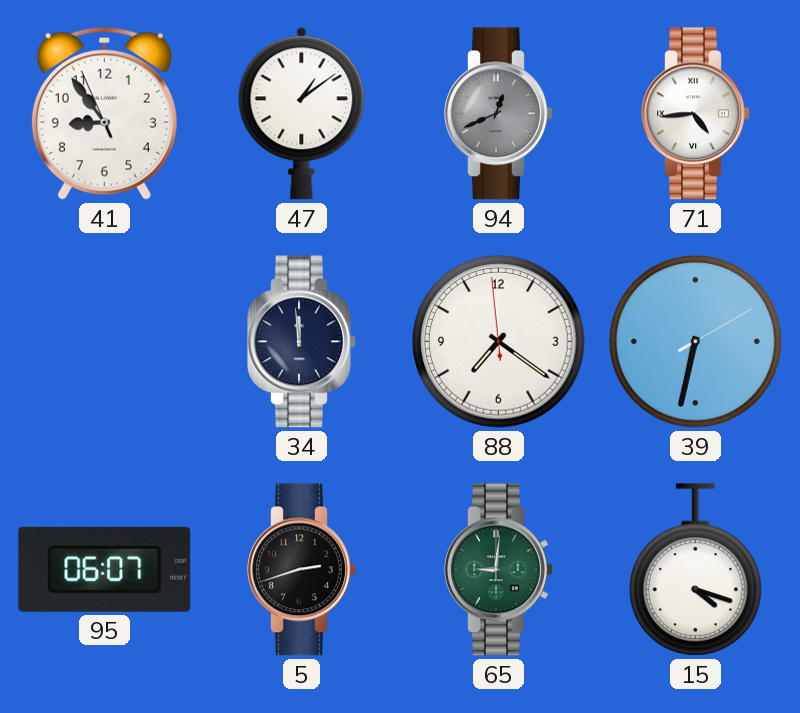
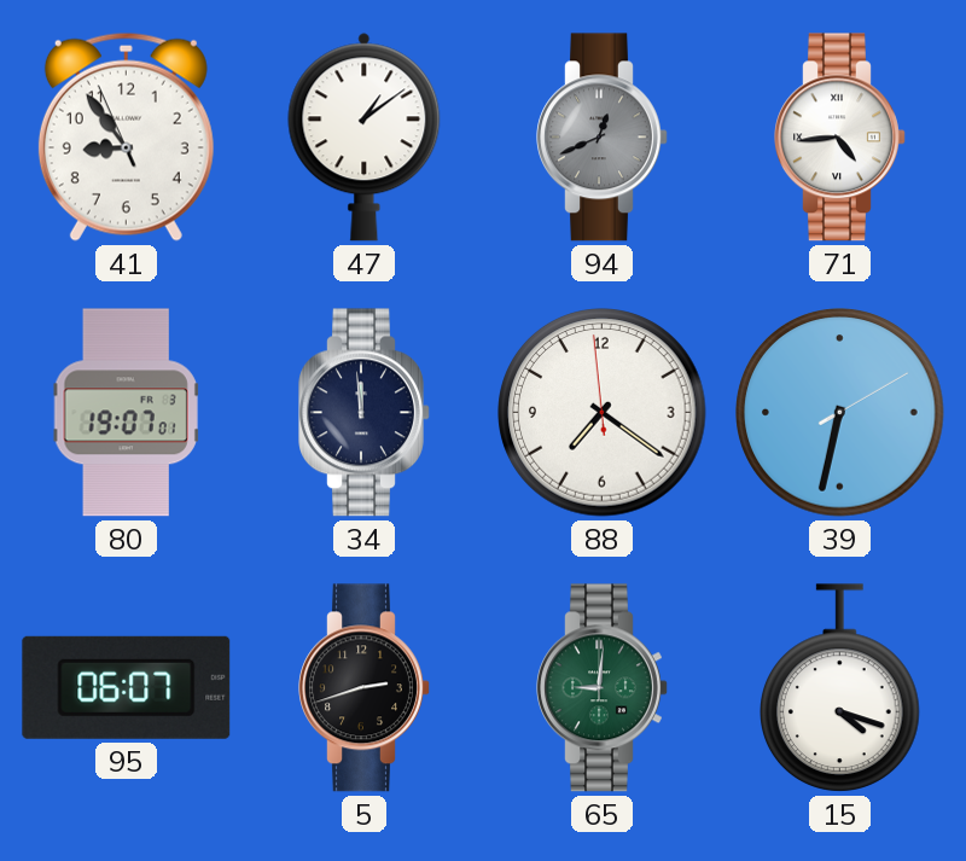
80: none -> 19:07 (127, 413)
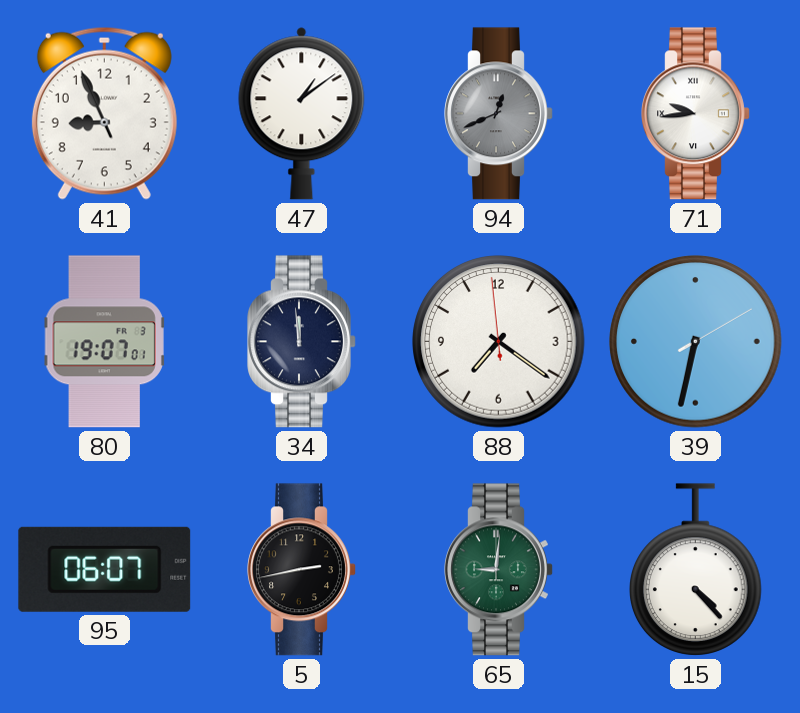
41: 8:53 -> 8:55 (104, 113)
71: 4:44 -> 9:44 (696, 114)
5: 2:42 -> 2:43 (302, 570)
15: 4:18 -> 4:23 (696, 570)
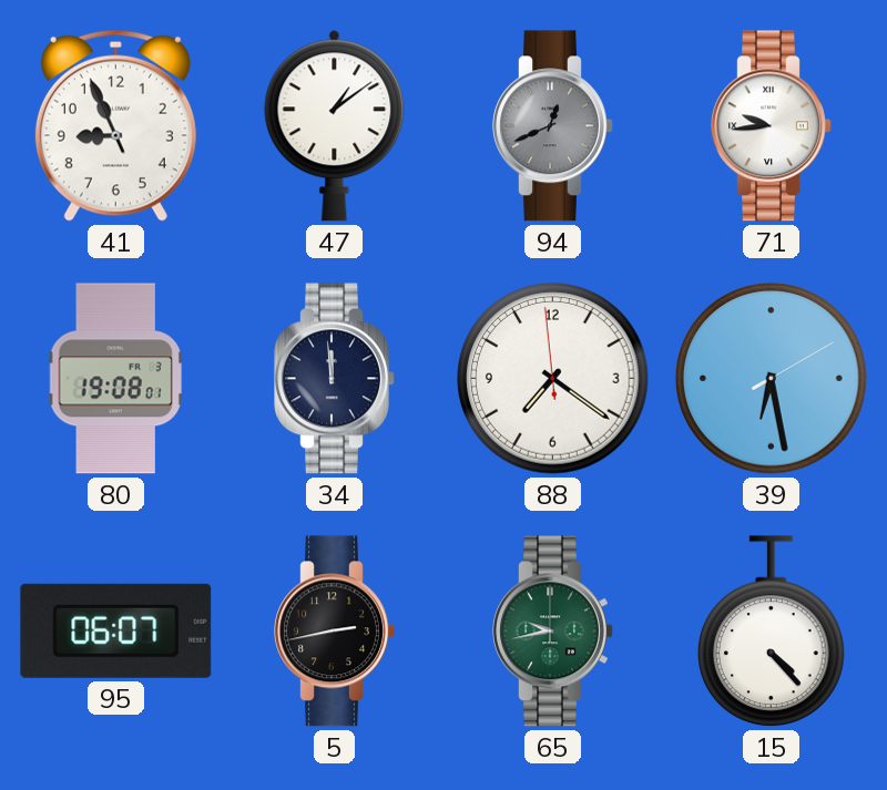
80: 19:07 -> 19:08 (116, 379)
39: 6:32 -> 6:28 (772, 379)
65: 9:01 -> 9:43 (553, 632)
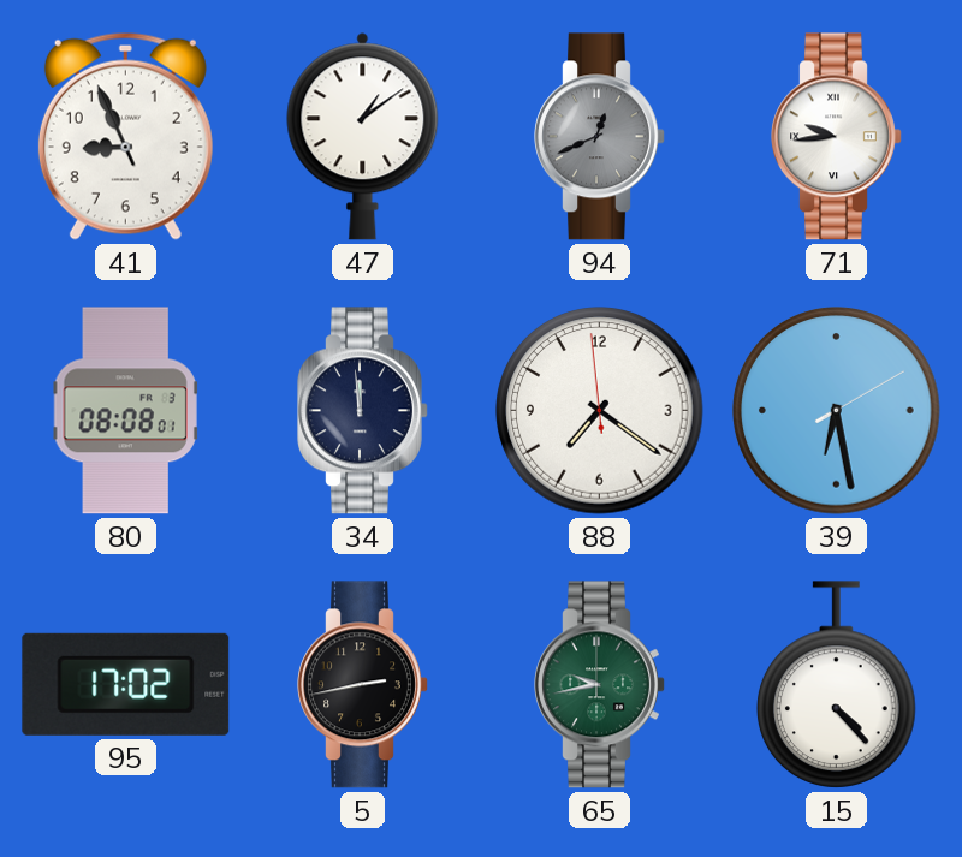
80: 19:08 -> 08:08 (126, 411)
95: 06:07 -> 17:02 (126, 684)
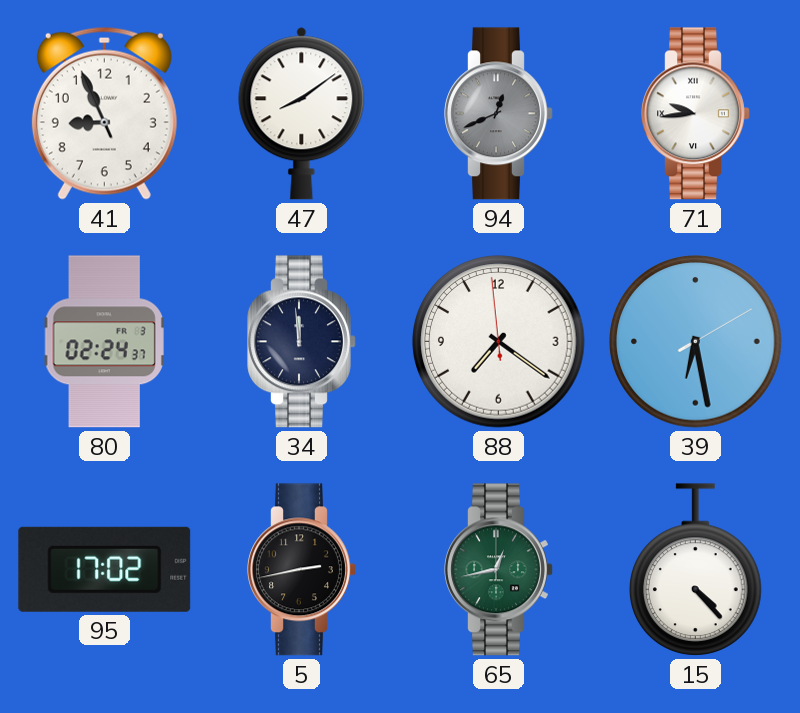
47: 1:09 -> 8:09 (302, 114)
80: 08:08 -> 02:24 (105, 342)
65: 9:43 -> 12:43 (499, 570)
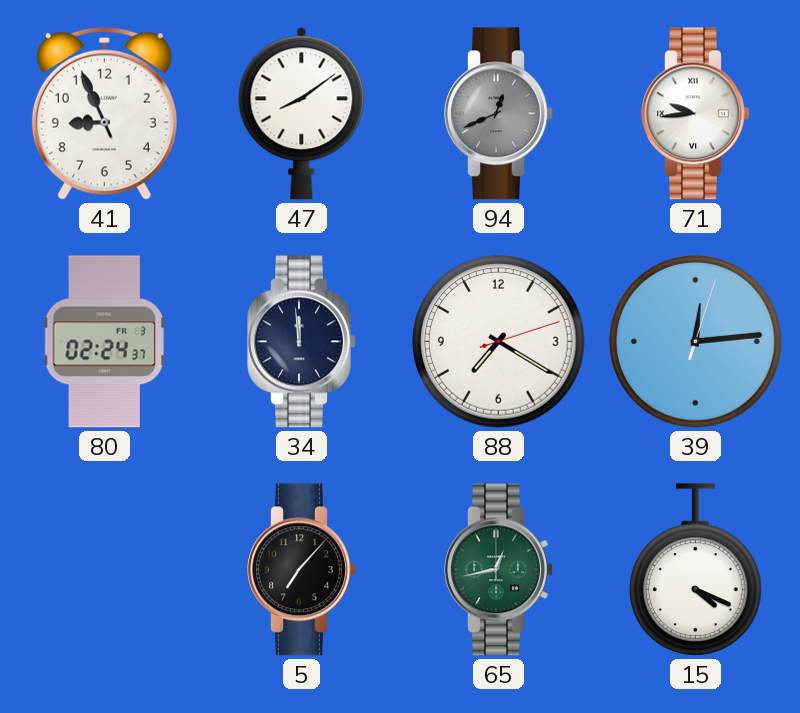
88: 7:20:59 -> 7:20:12 (499, 342)
39: 6:28 -> 12:14 (696, 342)
95: 17:02 -> none (105, 569)
5: 2:43 -> 7:07 (302, 570)
15: 4:23 -> 4:19 (696, 570)
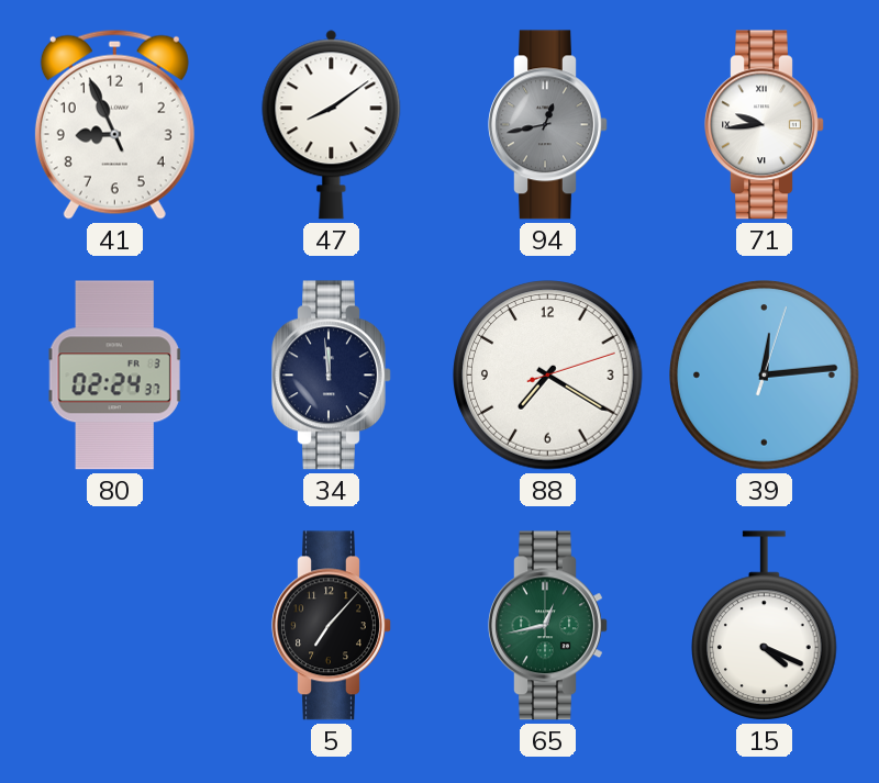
94: 12:41 -> 12:43 (548, 125)
